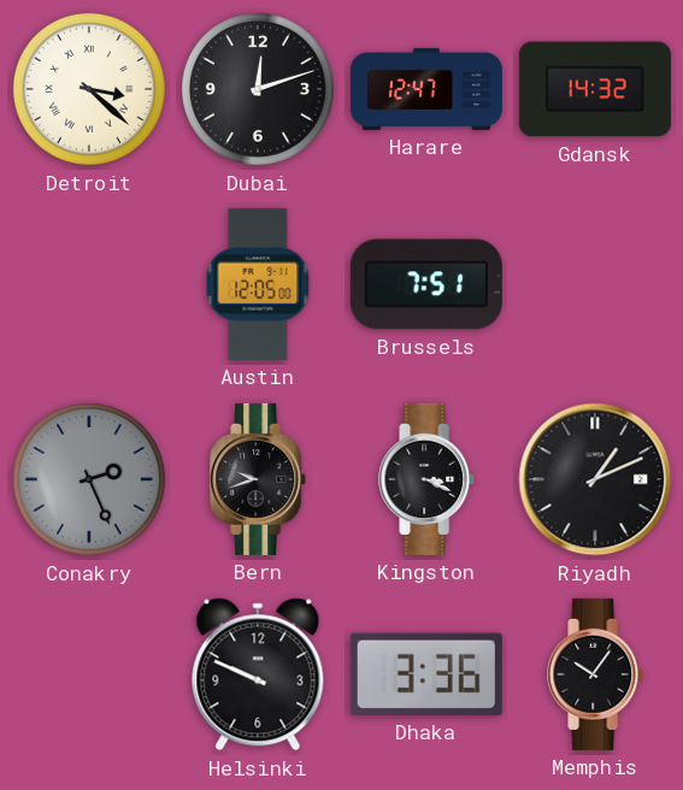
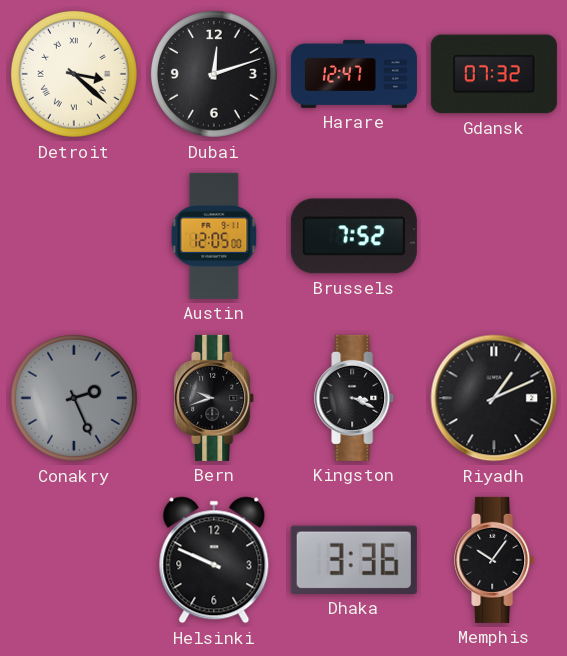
Gdansk: 14:32 -> 07:32 (494, 74)
Brussels: 7:51 -> 7:52 (354, 236)
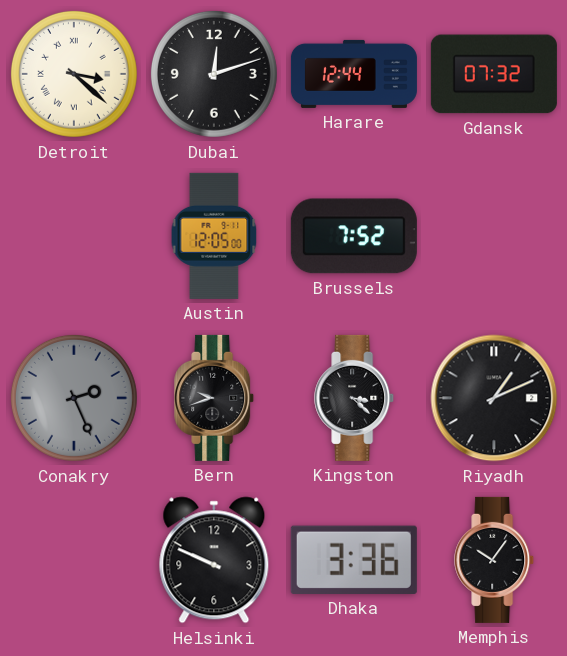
Harare: 12:47 -> 12:44 (354, 74)
Kingston: 3:19 -> 3:22 (355, 398)
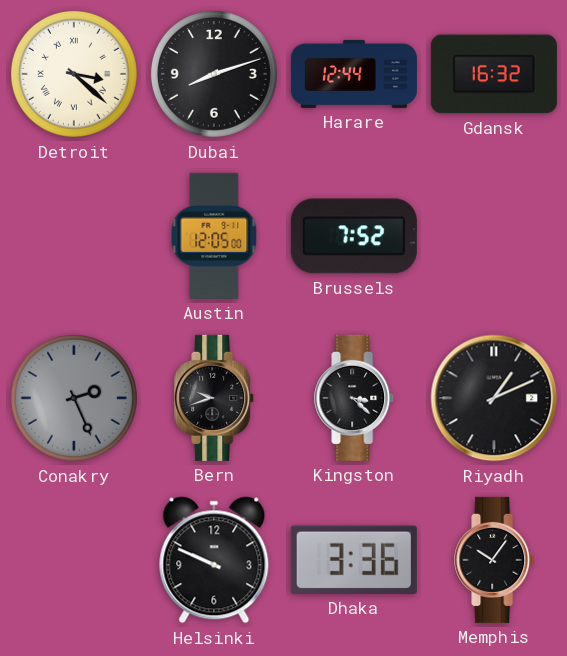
Dubai: 12:12 -> 8:12 (214, 74)
Gdansk: 07:32 -> 16:32 (494, 74)
